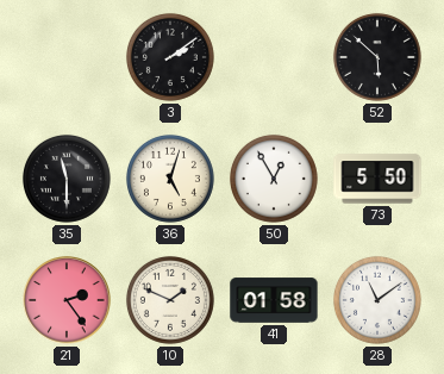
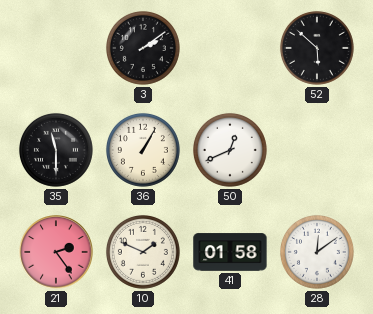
36: 5:03 -> 1:05 (143, 150)
50: 12:55 -> 12:41 (230, 150)
73: 5:50 -> none (377, 179)
28: 11:09 -> 12:09 (317, 252)
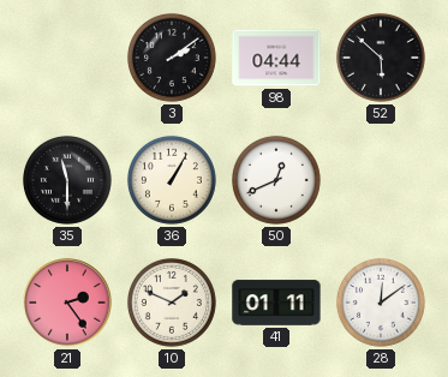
98: none -> 04:44 (276, 58)
41: 01:58 -> 01:11 (276, 303)
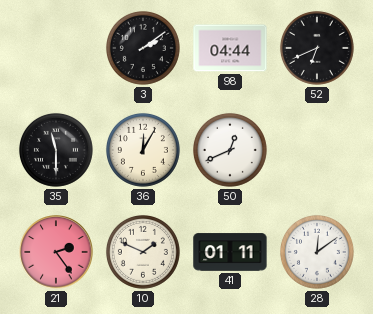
52: 5:52 -> 6:41 (317, 48)
36: 1:05 -> 12:05 (143, 150)
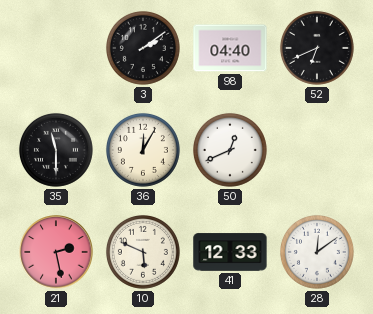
98: 04:44 -> 04:40 (230, 48)
21: 2:24 -> 2:28 (56, 252)
10: 1:49 -> 5:49 (143, 252)
41: 01:11 -> 12:33 (230, 252)
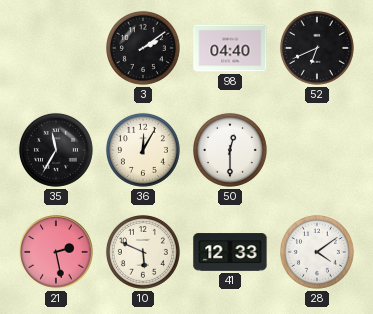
35: 11:30 -> 11:35 (56, 150)
50: 12:41 -> 12:30 (230, 150)
28: 12:09 -> 4:09 (317, 252)
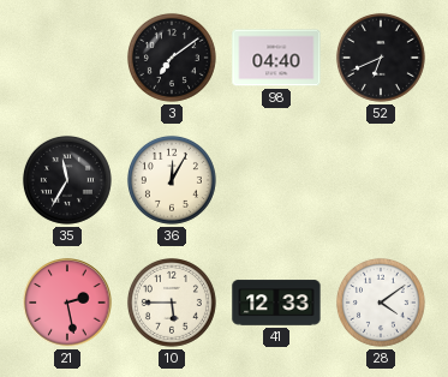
3: 2:09 -> 7:09 (172, 58)
50: 12:30 -> none (230, 150)
10: 5:49 -> 5:45 (172, 303)
